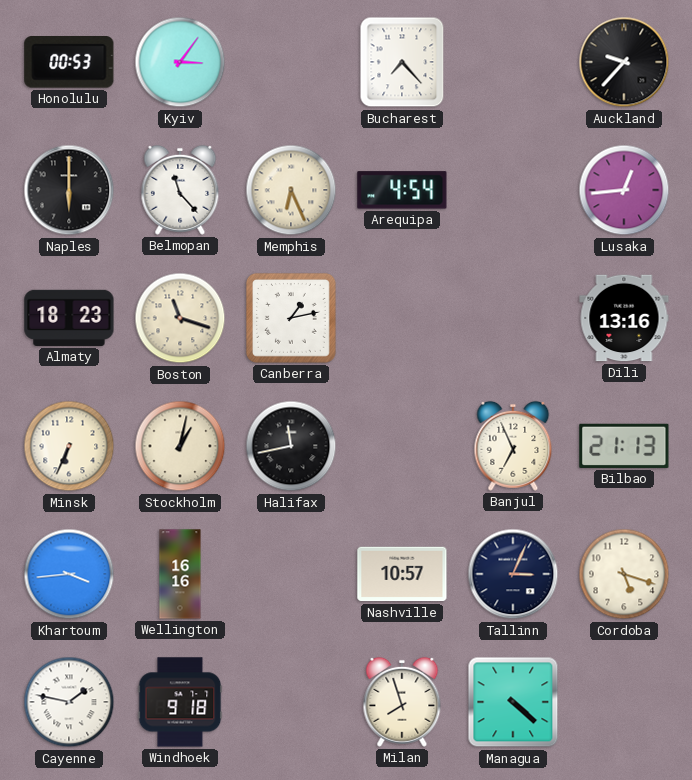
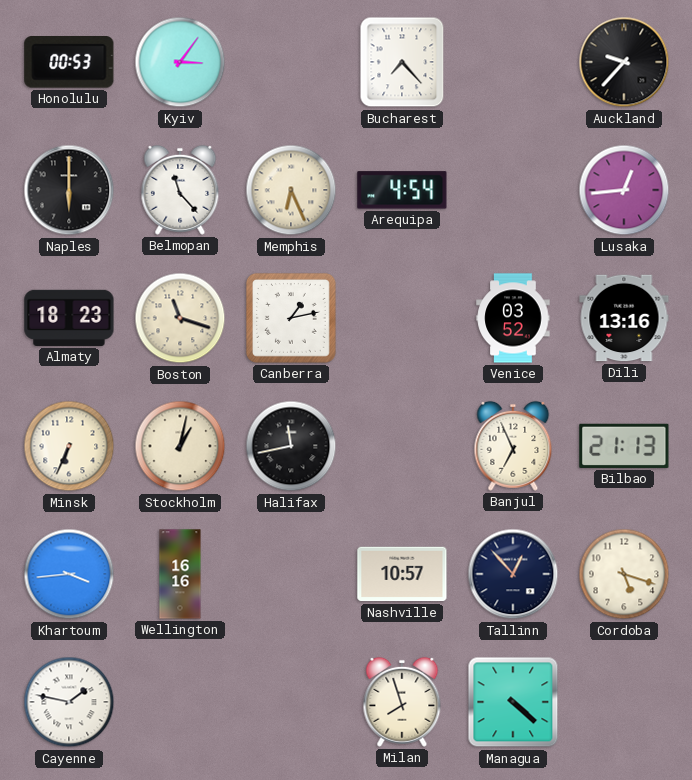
Venice: none -> 03:52 (513, 318)
Tallinn: 3:04 -> 12:53 (513, 574)
Windhoek: 9:18 -> none (180, 702)
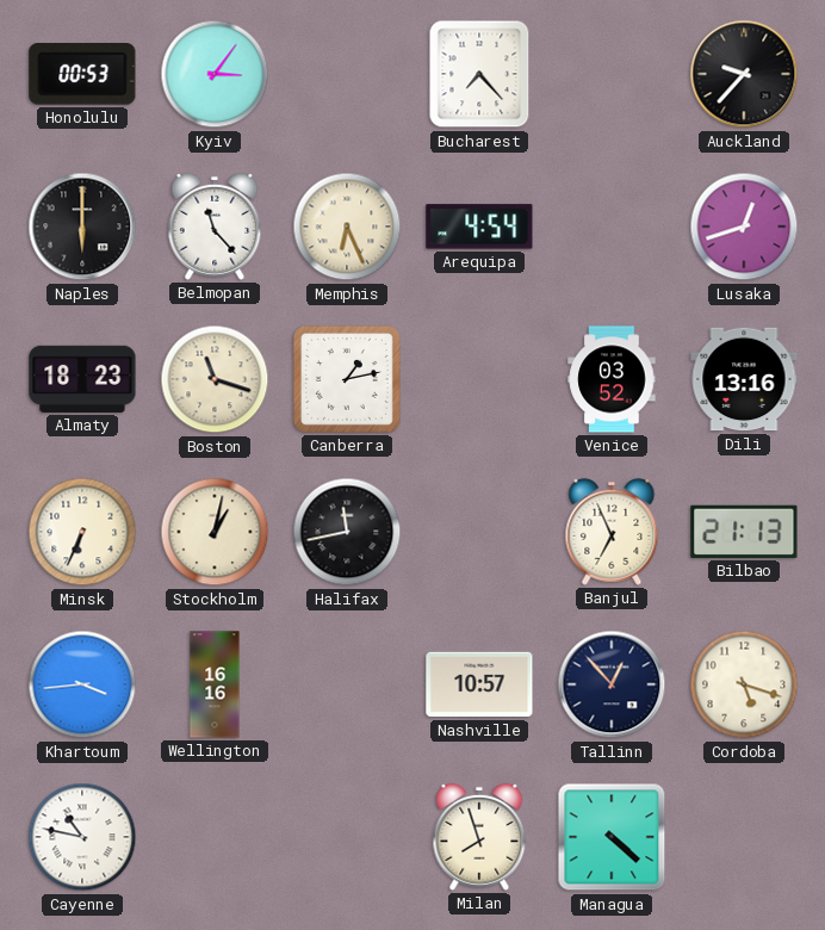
Lusaka: 12:44 -> 12:42 (744, 227)
Cayenne: 1:47 -> 10:47 (82, 837)
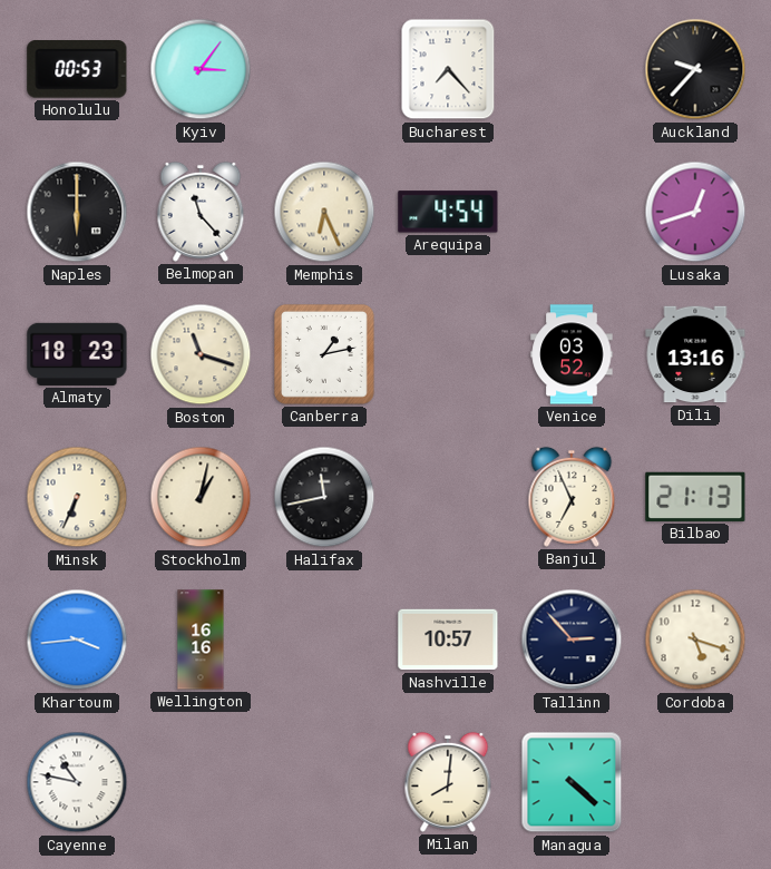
Tallinn: 12:53 -> 2:53 (572, 639)
Milan: 7:57 -> 8:01 (448, 782)
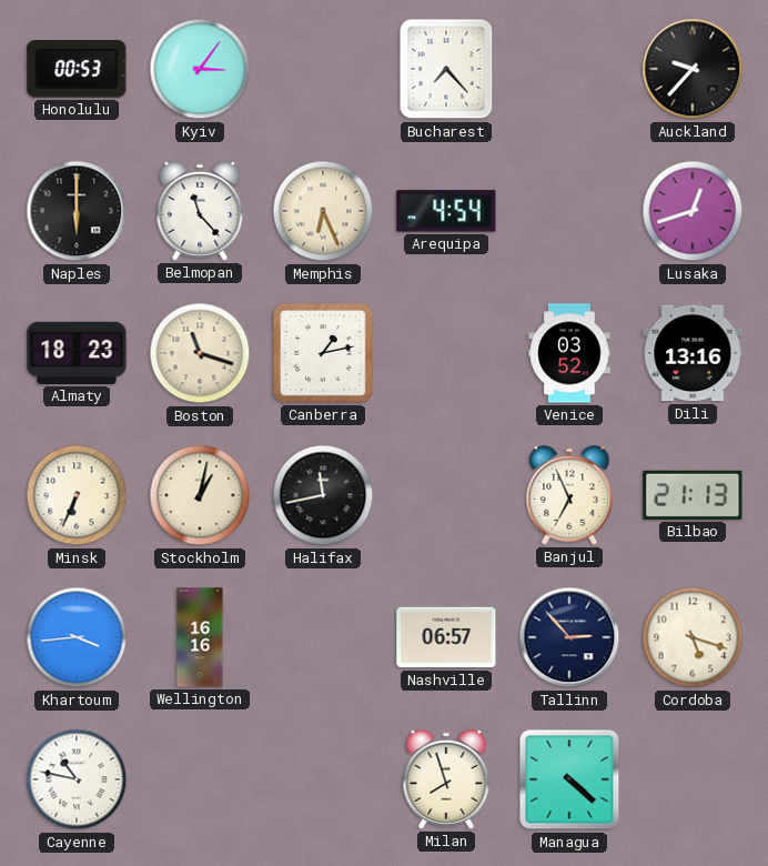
Nashville: 10:57 -> 06:57 (446, 637)
Milan: 8:01 -> 7:57 (446, 779)
